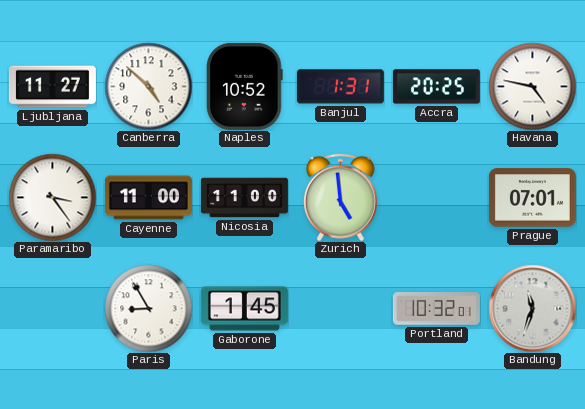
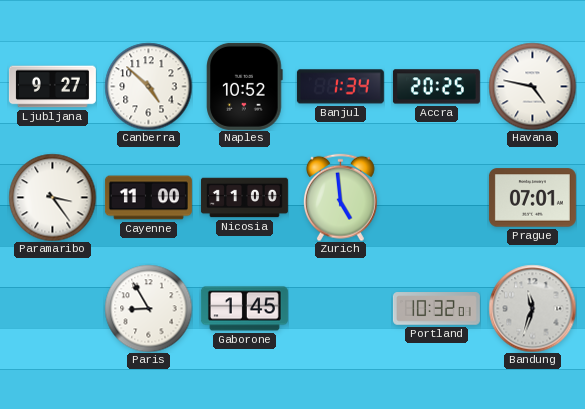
Ljubljana: 11:27 -> 9:27 (52, 87)
Banjul: 1:31 -> 1:34 (340, 87)
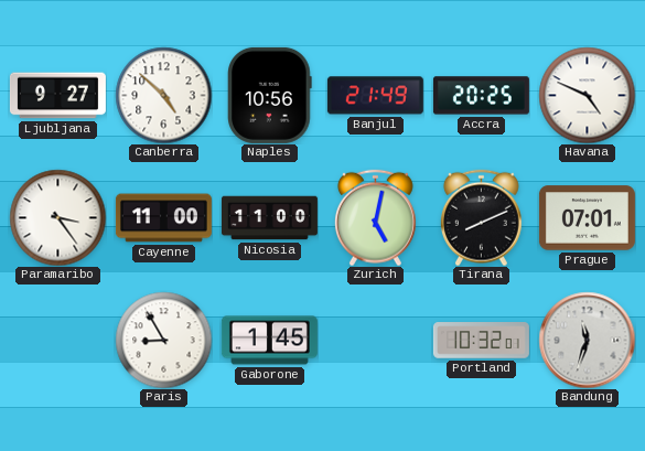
Naples: 10:52 -> 10:56 (270, 95)
Banjul: 1:34 -> 21:49 (375, 96)
Havana: 4:47 -> 4:49 (587, 95)
Zurich: 4:59 -> 5:02 (375, 217)
Tirana: none -> 8:11 (481, 217)
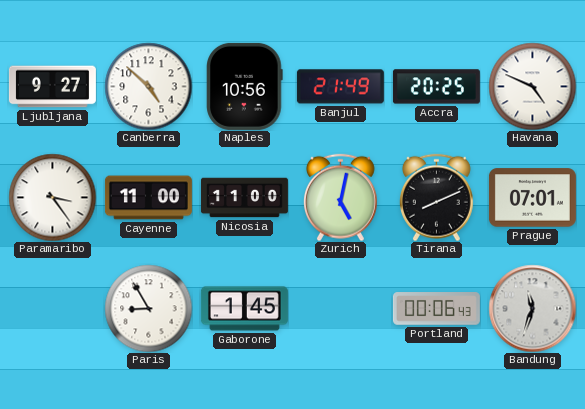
Portland: 10:32 -> 00:06 (436, 309)
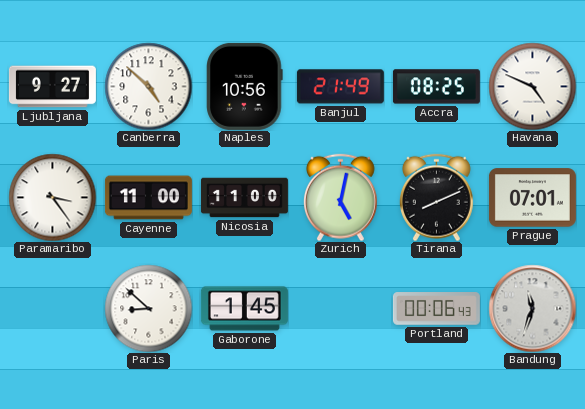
Accra: 20:25 -> 08:25 (436, 87)
Paris: 8:55 -> 8:52 (148, 308)
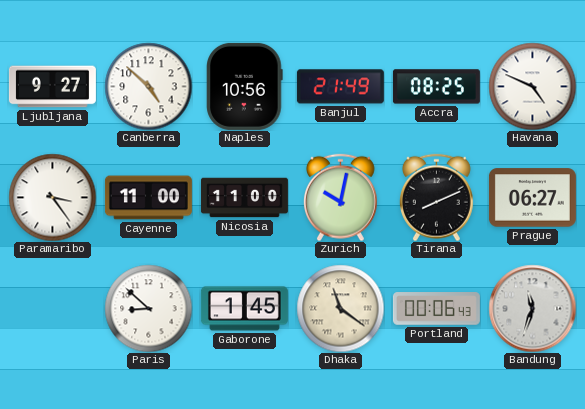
Zurich: 5:02 -> 10:02 (340, 197)
Prague: 07:01 -> 06:27 (532, 198)
Dhaka: none -> 11:21 (340, 308)
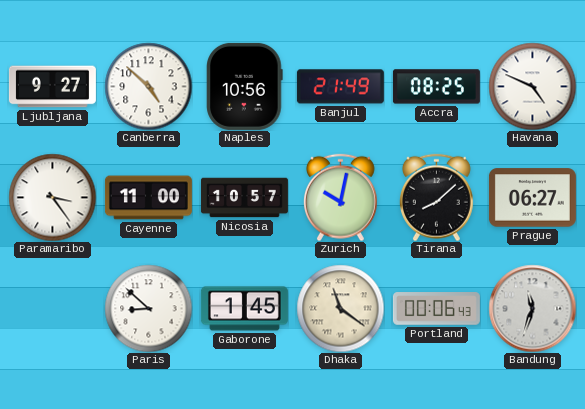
Nicosia: 11:00 -> 10:57 (244, 198)
Tirana: 8:11 -> 8:08 (436, 197)
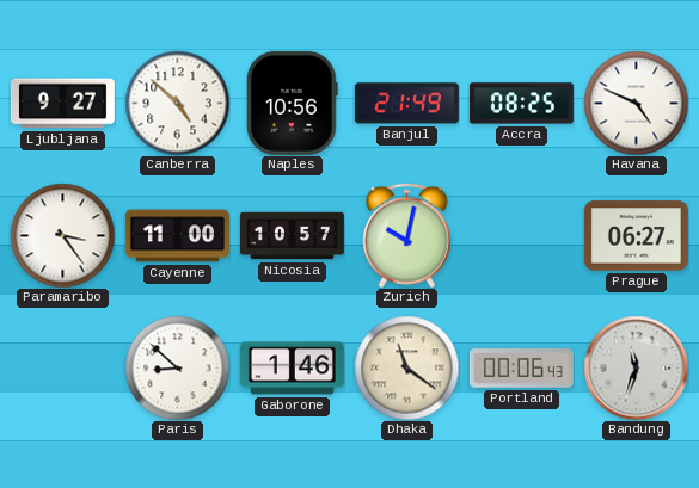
Tirana: 8:08 -> none (436, 197)
Gaborone: 1:45 -> 1:46 (292, 369)
